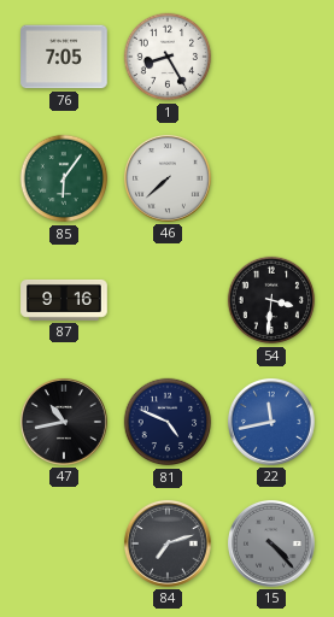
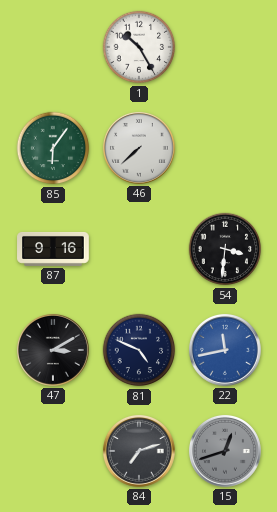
76: 7:05 -> none (64, 57)
1: 8:25 -> 10:25 (139, 47)
47: 10:43 -> 3:10 (53, 350)
15: 4:23 -> 12:42 (225, 451)
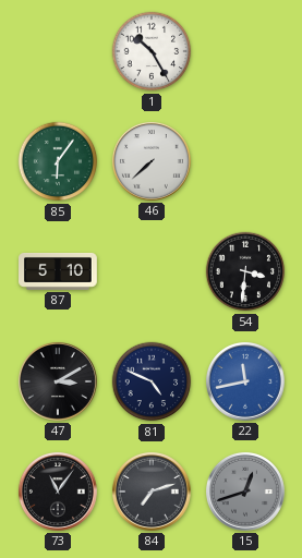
87: 9:16 -> 5:10 (58, 271)
73: none -> 11:06 (58, 492)
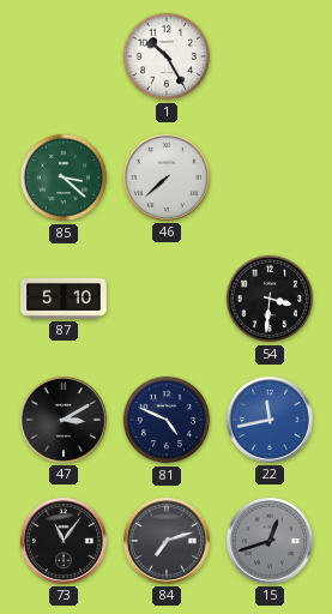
85: 6:06 -> 3:22 (64, 177)
